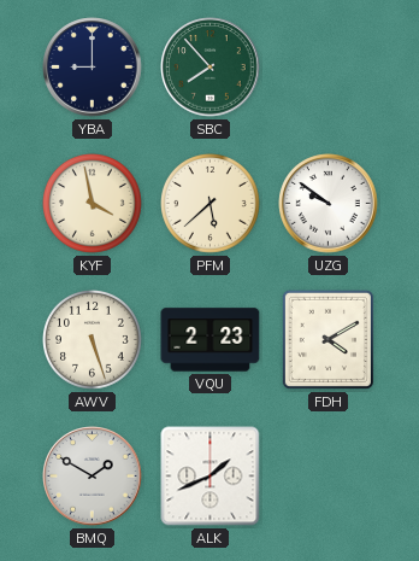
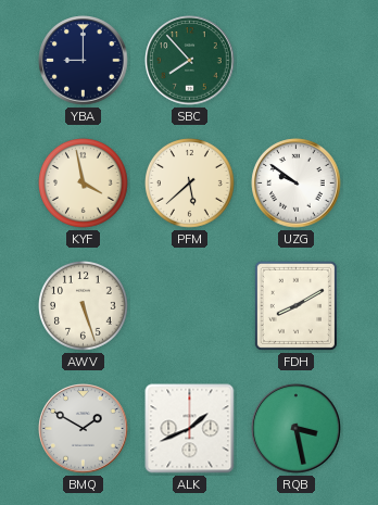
VQU: 2:23 -> none (211, 340)
FDH: 4:10 -> 8:10 (295, 305)
RQB: none -> 3:28 (297, 429)
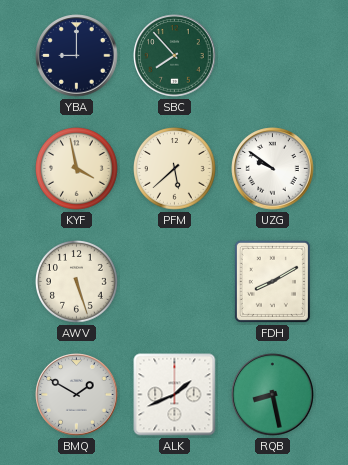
RQB: 3:28 -> 8:28 (273, 395)
